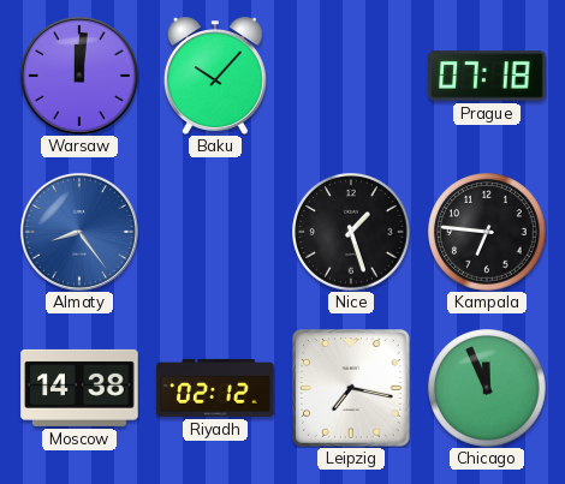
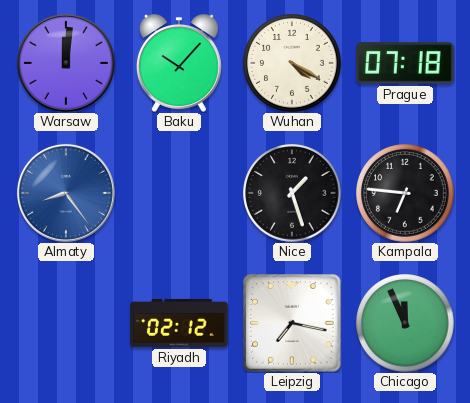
Wuhan: none -> 4:20 (292, 63)
Moscow: 14:38 -> none (79, 388)
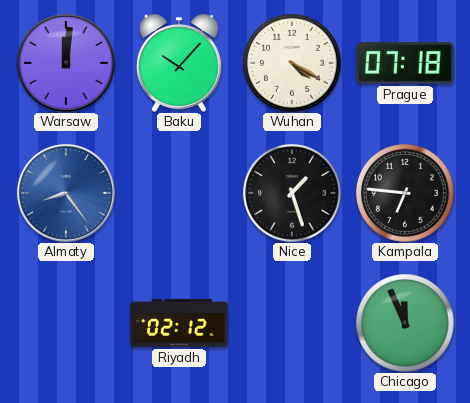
Leipzig: 7:17 -> none (293, 324)
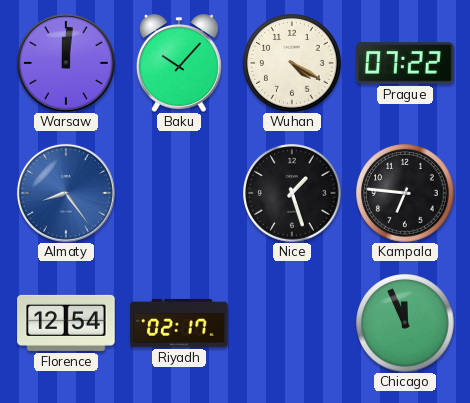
Prague: 07:18 -> 07:22 (405, 63)
Florence: none -> 12:54 (66, 323)
Riyadh: 02:12 -> 02:17 (179, 323)
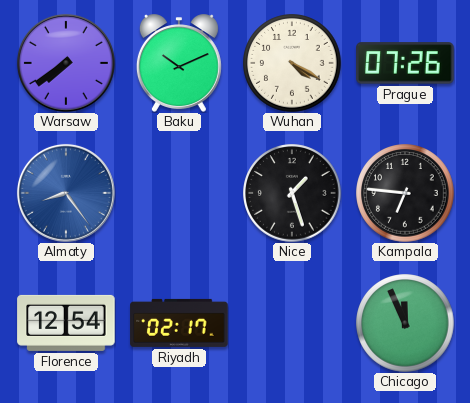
Warsaw: 12:01 -> 7:39 (66, 63)
Baku: 10:07 -> 10:11 (179, 63)
Prague: 07:22 -> 07:26 (405, 63)
